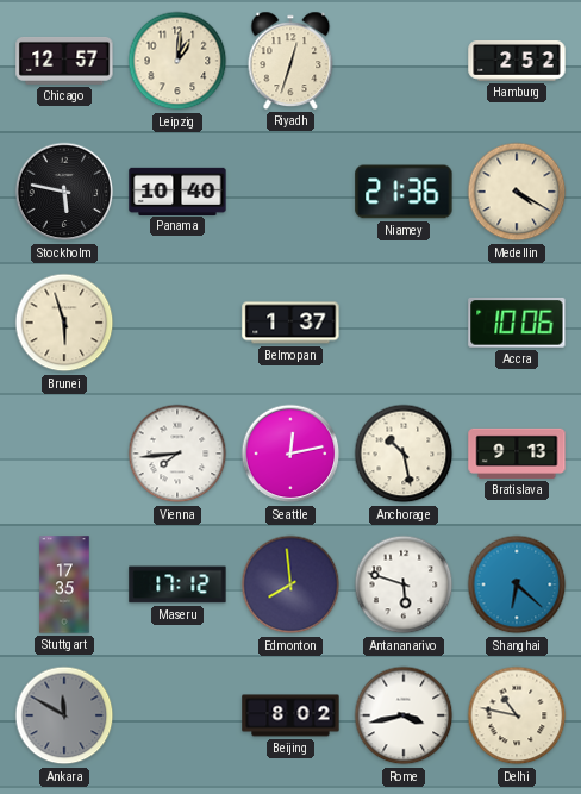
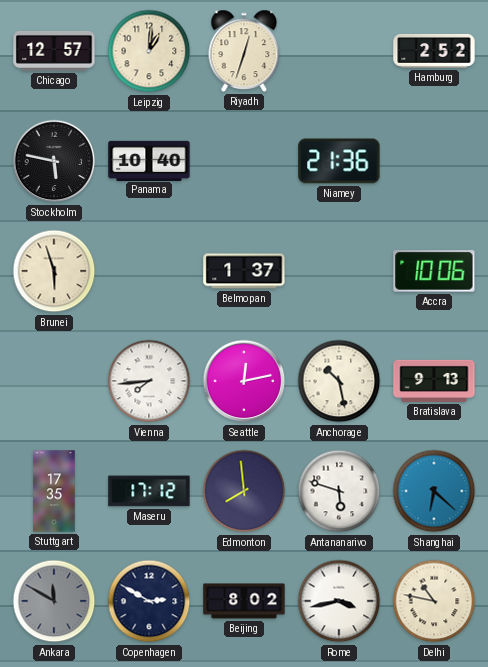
Medellin: 4:20 -> none (517, 192)
Copenhagen: none -> 2:50 (149, 601)
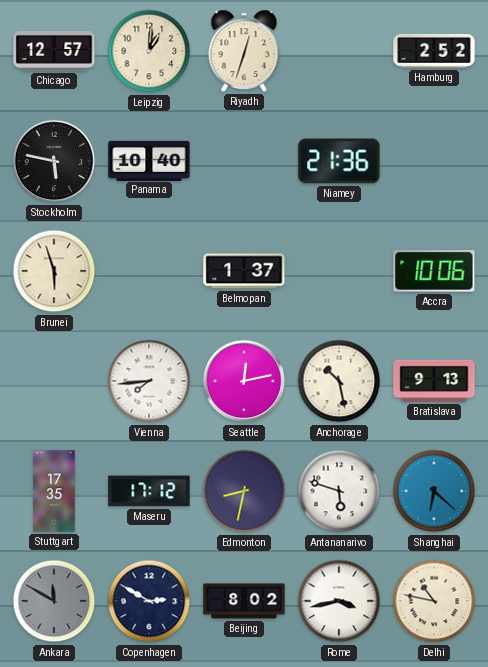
Edmonton: 7:59 -> 8:32 (244, 491)
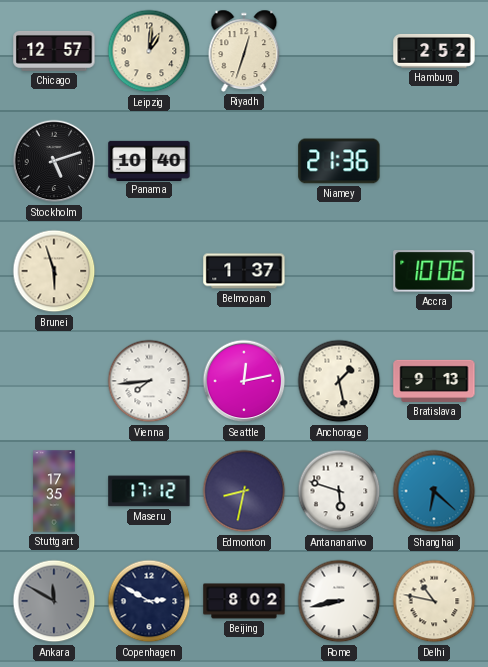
Stockholm: 5:47 -> 5:12 (54, 161)
Anchorage: 10:28 -> 1:28 (339, 381)
Rome: 3:43 -> 8:43 (339, 601)
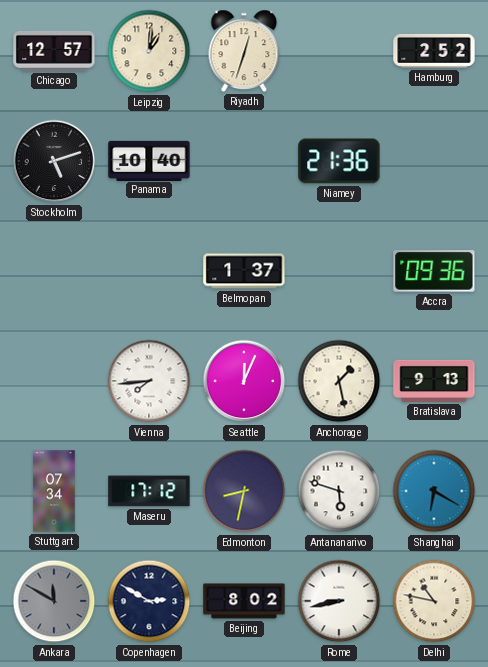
Brunei: 5:57 -> none (54, 271)
Accra: 10:06 -> 09:36 (434, 272)
Seattle: 12:13 -> 12:04 (244, 381)
Stuttgart: 17:35 -> 07:34 (54, 491)
Shanghai: 6:22 -> 6:20 (434, 491)
